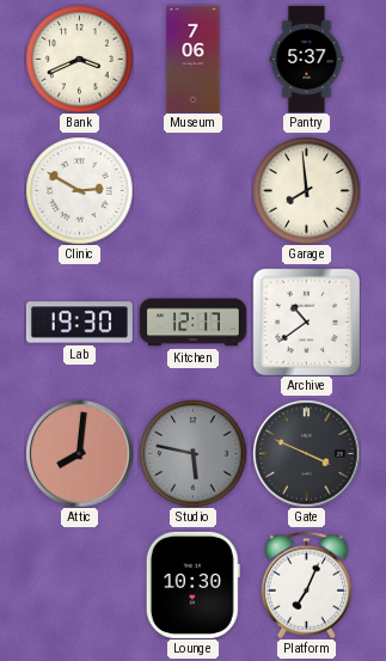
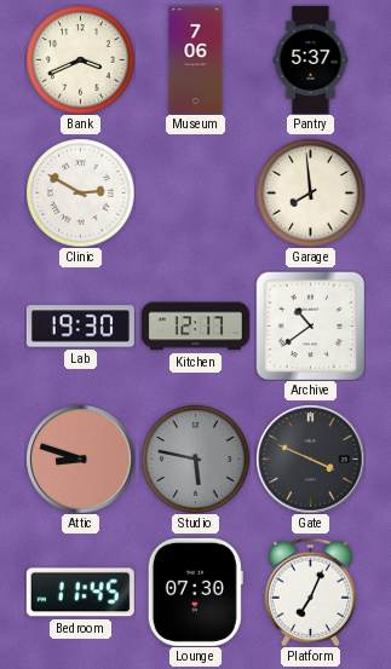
Attic: 8:01 -> 8:48 (80, 459)
Bedroom: none -> 11:45 (80, 593)
Lounge: 10:30 -> 07:30 (195, 592)
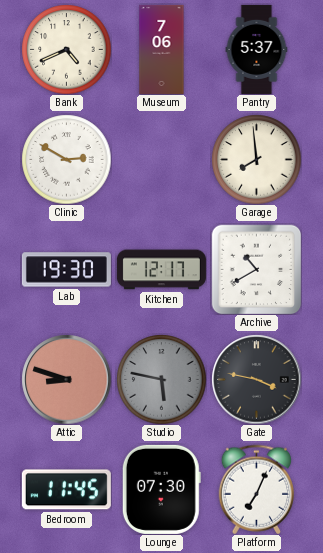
Bank: 3:41 -> 4:41 (66, 49)
Archive: 10:39 -> 10:40 (256, 269)
Gate: 3:49 -> 3:47 (256, 379)
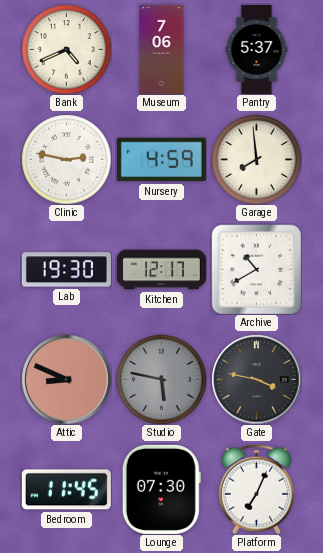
Clinic: 2:50 -> 2:47 (66, 159)
Nursery: none -> 4:59 (161, 160)
Attic: 8:48 -> 8:49 (66, 379)
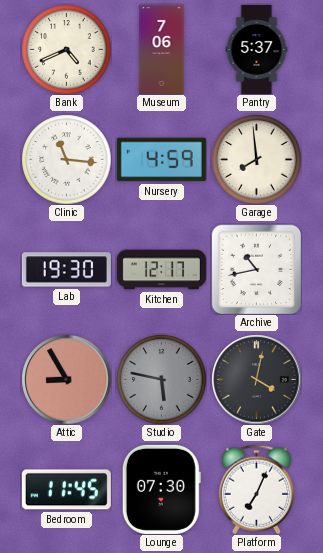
Clinic: 2:47 -> 11:16 (66, 159)
Archive: 10:40 -> 10:43 (256, 269)
Attic: 8:49 -> 8:55 (66, 379)
Gate: 3:47 -> 4:02 (256, 379)
